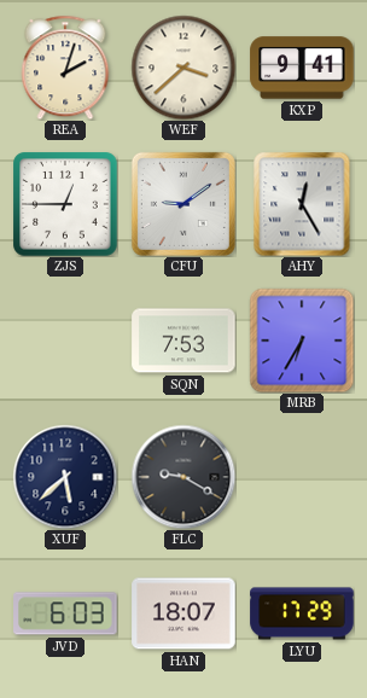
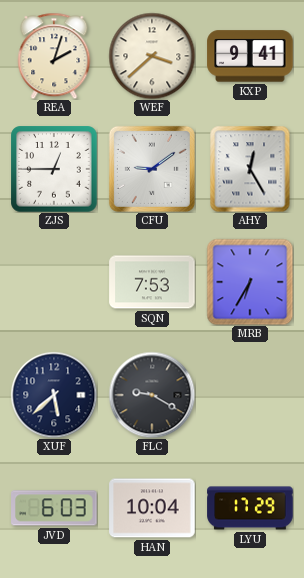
HAN: 18:07 -> 10:04 (152, 508)
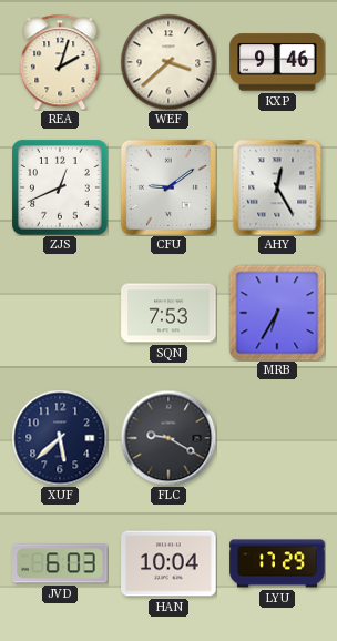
KXP: 9:41 -> 9:46 (277, 62)
ZJS: 12:45 -> 12:41 (60, 187)
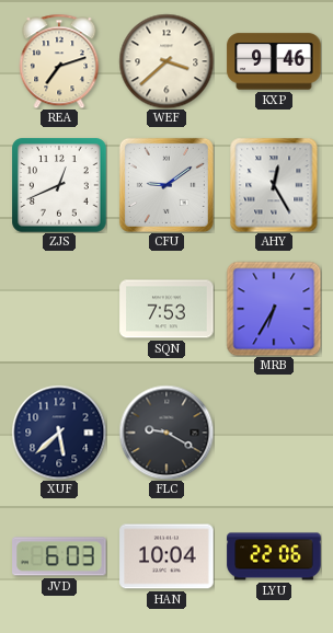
REA: 2:03 -> 7:12 (59, 61)
LYU: 17:29 -> 22:06 (274, 556)
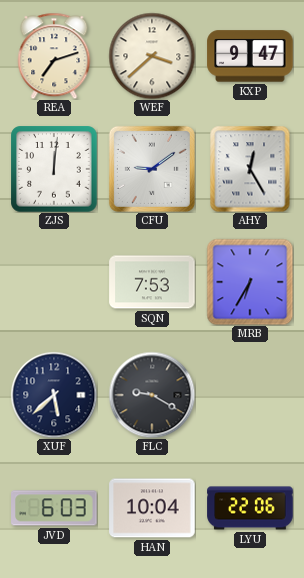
KXP: 9:46 -> 9:47 (250, 56)
ZJS: 12:41 -> 12:01 (54, 169)
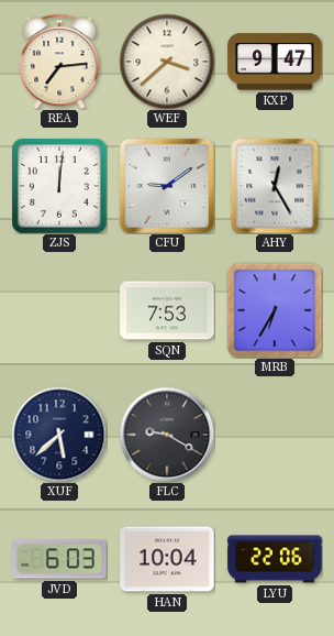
REA: 7:12 -> 7:14 (59, 62)
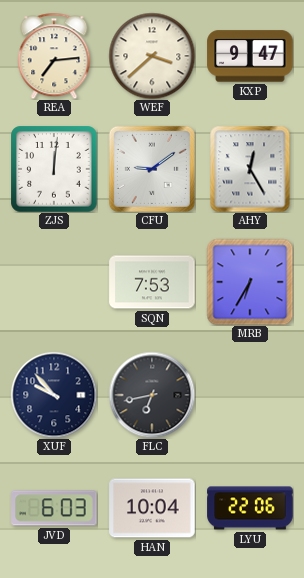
XUF: 5:38 -> 9:53 (54, 395)
FLC: 9:20 -> 6:43 (152, 395)
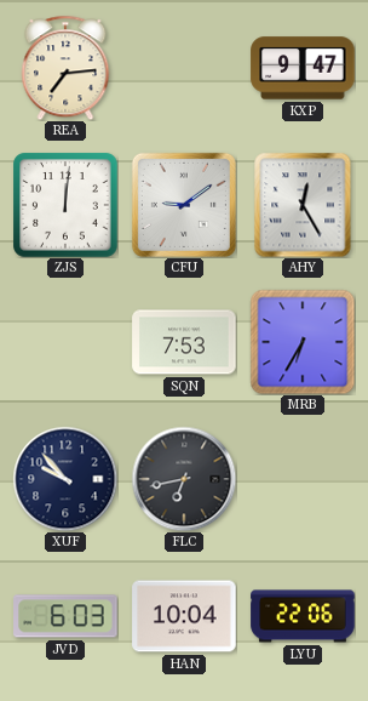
WEF: 3:38 -> none (152, 56)
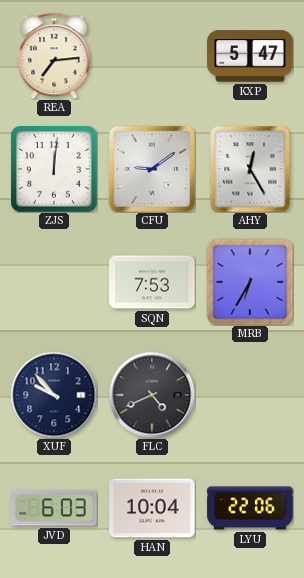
KXP: 9:47 -> 5:47 (250, 56)
FLC: 6:43 -> 4:41 (152, 395)
